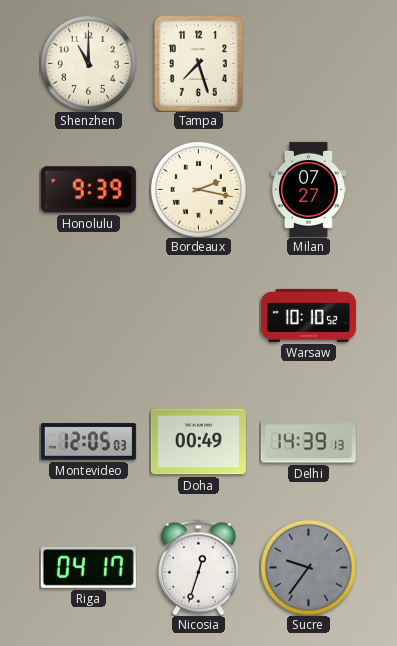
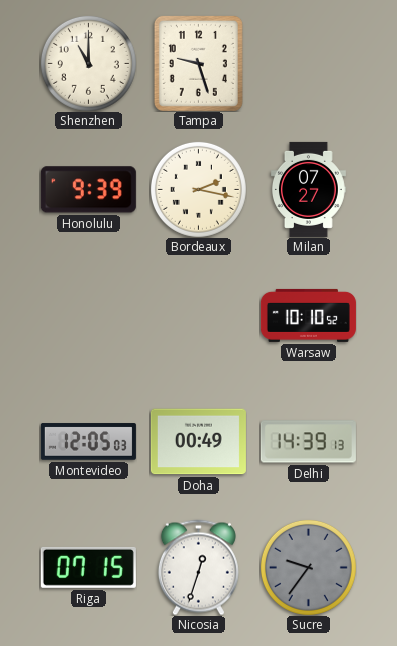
Tampa: 7:27 -> 9:27 (198, 63)
Riga: 04:17 -> 07:15 (88, 567)
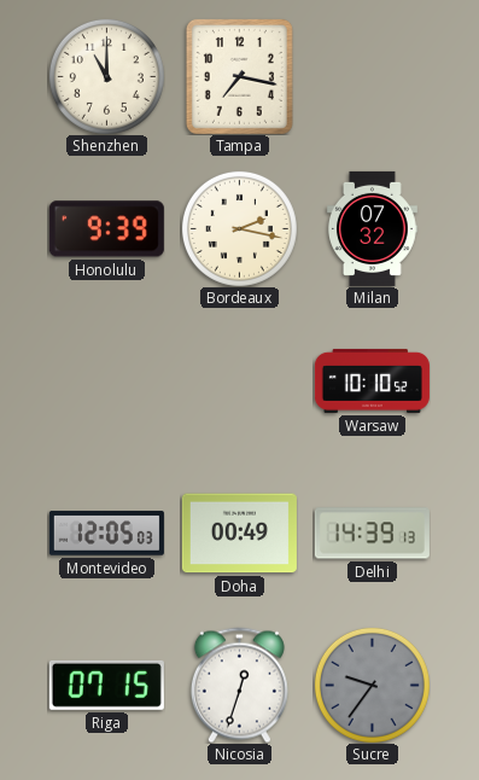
Tampa: 9:27 -> 7:17 (239, 76)
Milan: 07:27 -> 07:32 (372, 228)
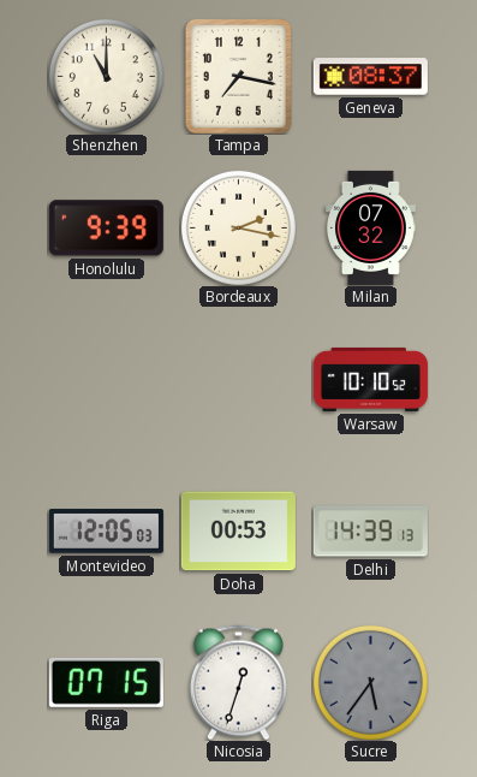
Geneva: none -> 08:37 (370, 77)
Doha: 00:49 -> 00:53 (238, 532)
Sucre: 9:36 -> 5:36 (370, 682)
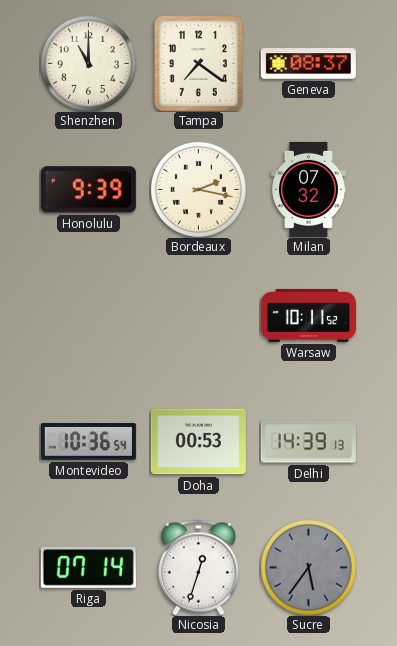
Tampa: 7:17 -> 7:21 (198, 63)
Warsaw: 10:10 -> 10:11 (308, 315)
Montevideo: 12:05 -> 10:36 (88, 442)
Riga: 07:15 -> 07:14 (88, 567)
